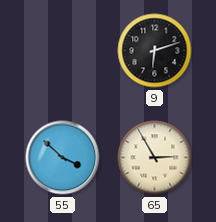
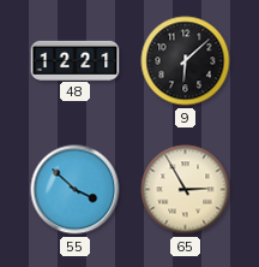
48: none -> 12:21 (76, 60)
9: 6:12 -> 6:08 (186, 61)
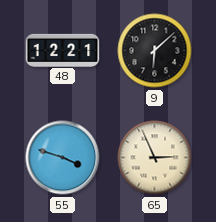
55: 3:52 -> 3:48 (63, 158)
65: 2:55 -> 2:56 (155, 158)
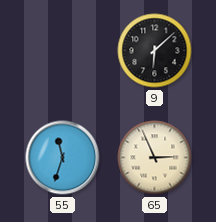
48: 12:21 -> none (63, 50)
55: 3:48 -> 11:33 (63, 158)
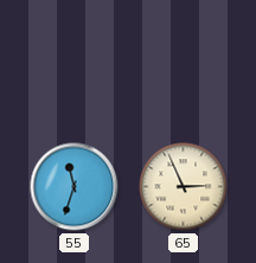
9: 6:08 -> none (155, 51)
